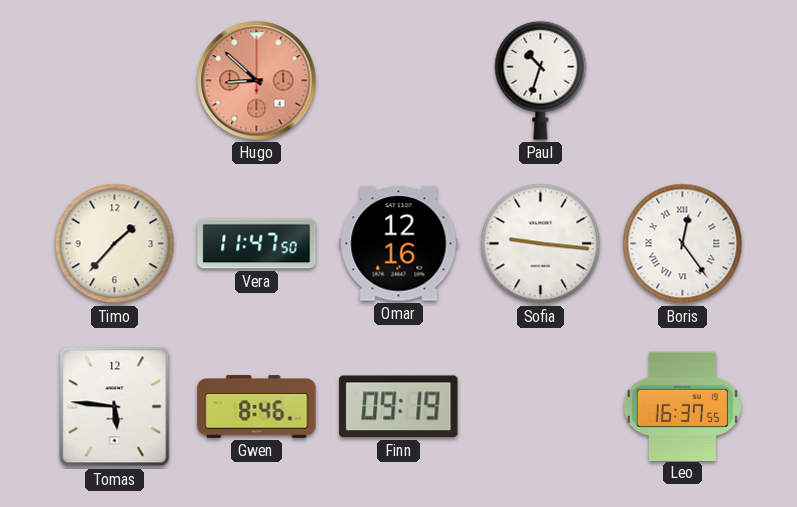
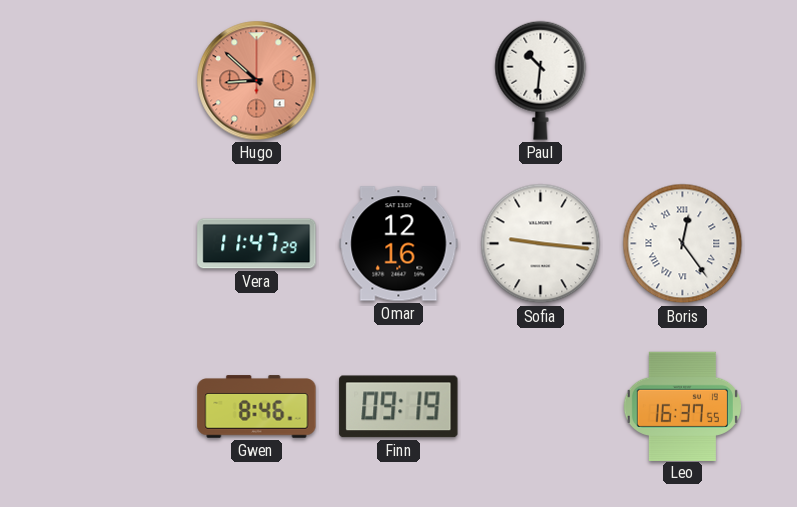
Paul: 10:33 -> 10:31 (541, 80)
Timo: 1:37 -> none (115, 244)
Vera: 11:47:50 -> 11:47:29 (257, 244)
Tomas: 5:46 -> none (115, 407)
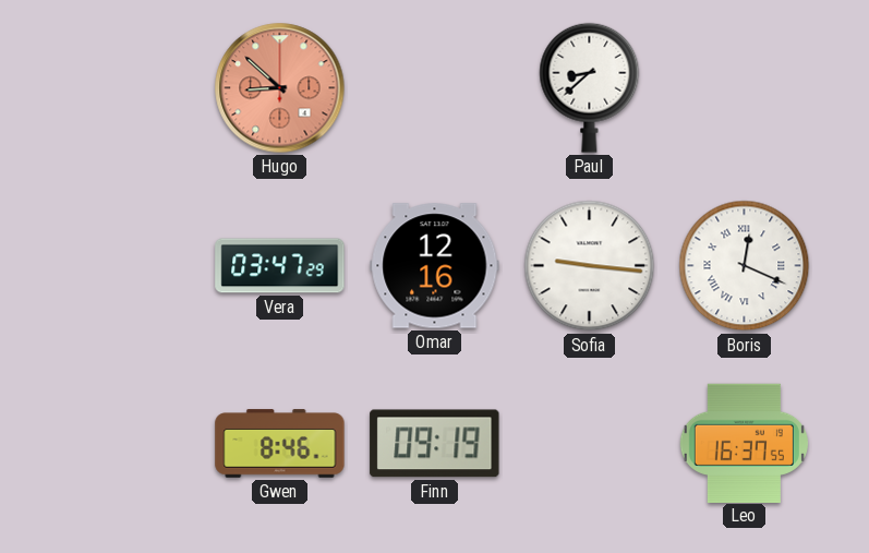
Paul: 10:31 -> 8:38 (590, 87)
Vera: 11:47 -> 03:47 (280, 266)
Boris: 12:24 -> 12:19 (745, 266)
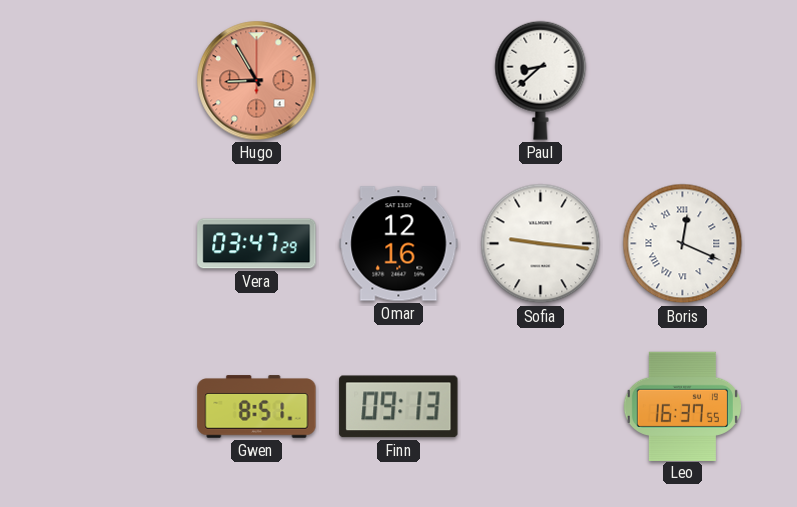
Hugo: 8:52 -> 8:55 (257, 81)
Gwen: 8:46 -> 8:51 (257, 407)
Finn: 09:19 -> 09:13 (399, 407)
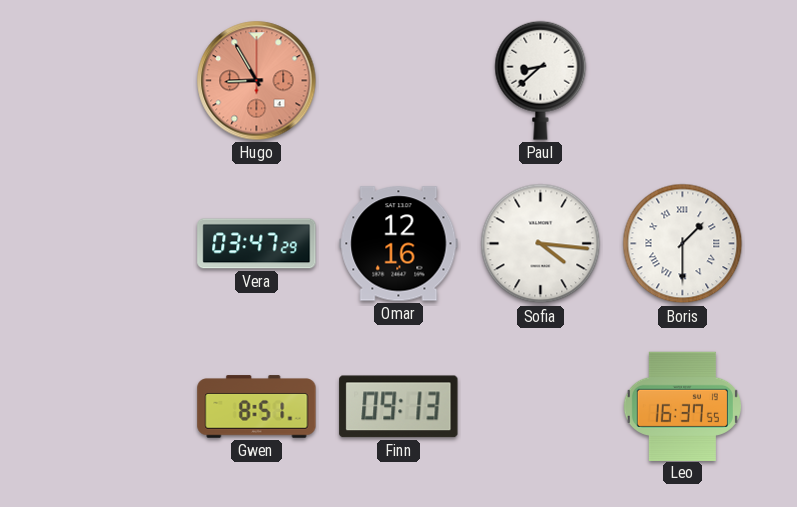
Sofia: 9:16 -> 4:16 (541, 244)
Boris: 12:19 -> 1:30 (683, 244)
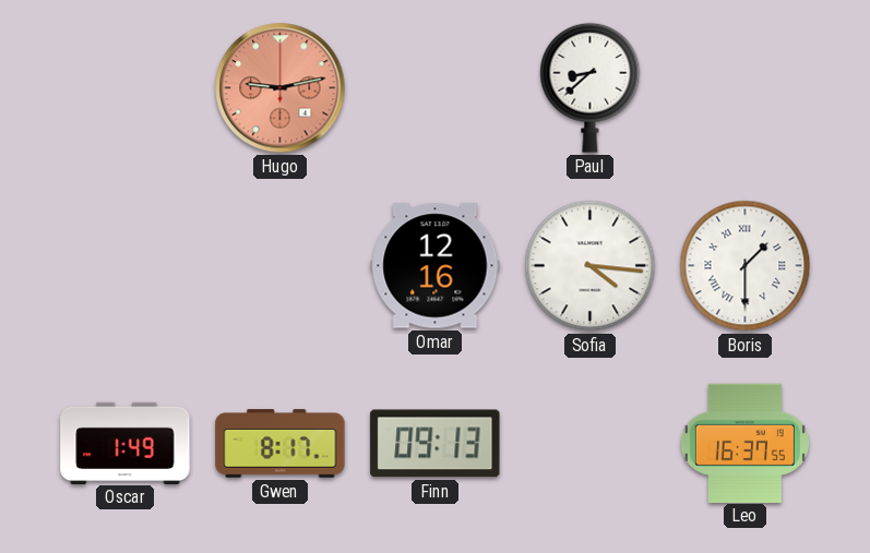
Hugo: 8:55 -> 9:13 (281, 88)
Vera: 03:47 -> none (257, 244)
Oscar: none -> 1:49 (126, 443)
Gwen: 8:51 -> 8:17 (281, 444)
